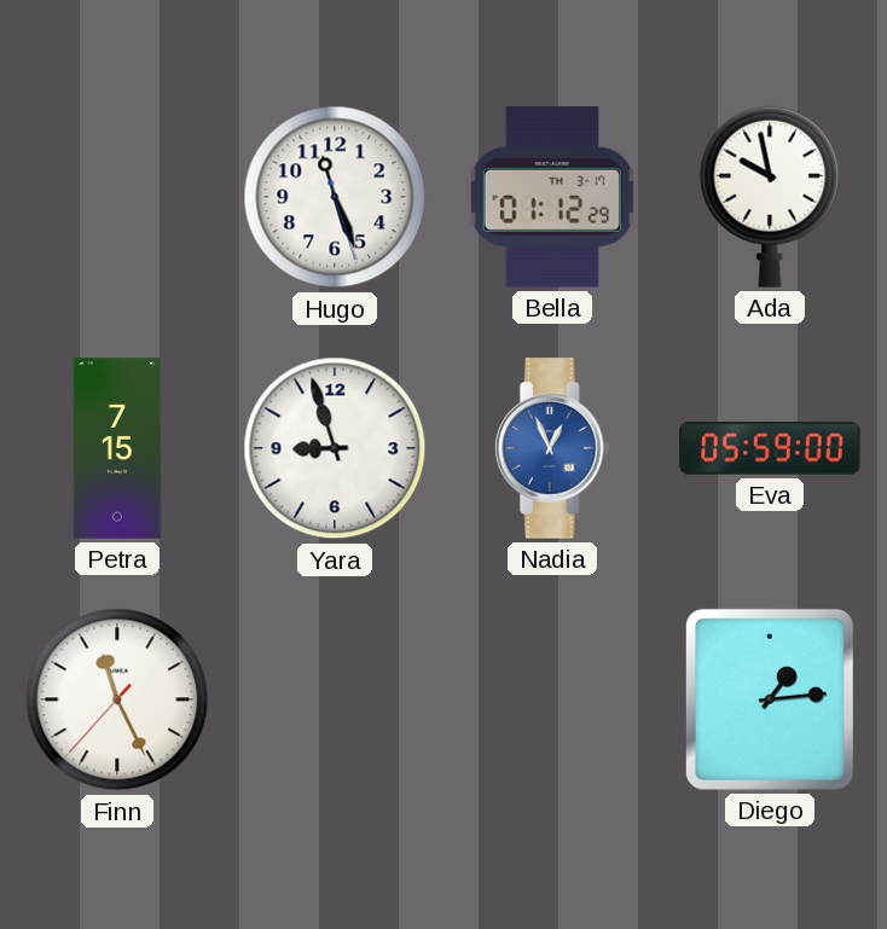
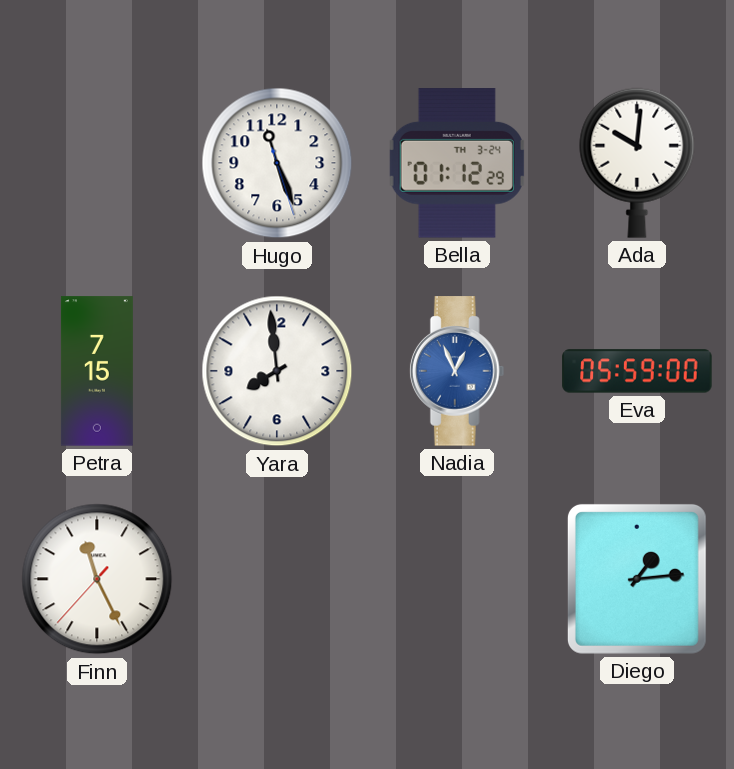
Bella date: TH 3-17 -> TH 3-24 (457, 163)
Ada: 9:58 -> 10:01 (637, 163)
Yara: 8:57 -> 7:59 (277, 371)
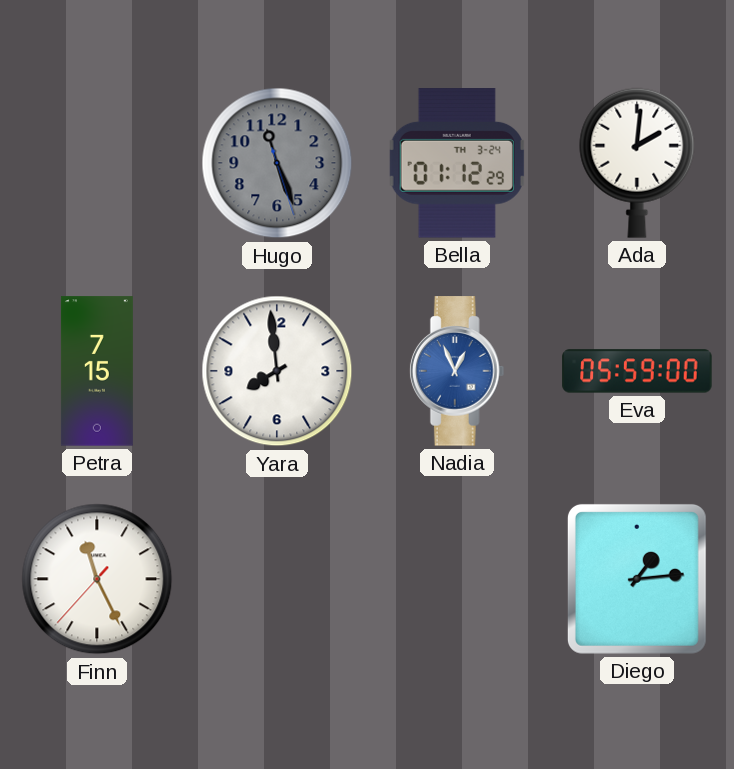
Hugo dial: white -> grey (277, 163)
Ada: 10:01 -> 2:01 (637, 163)
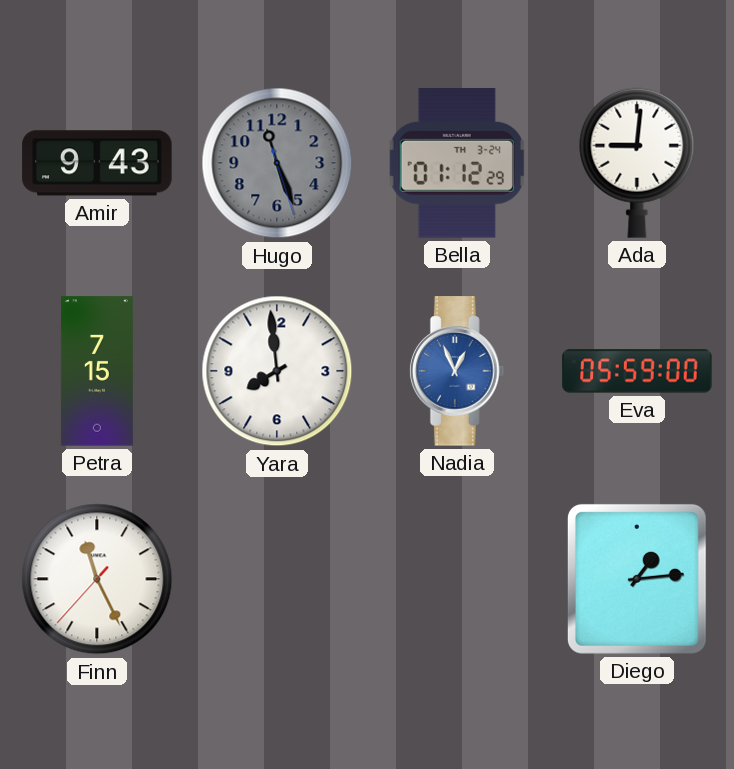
Amir: none -> 9:43 (97, 163)
Ada: 2:01 -> 9:01 (637, 163)
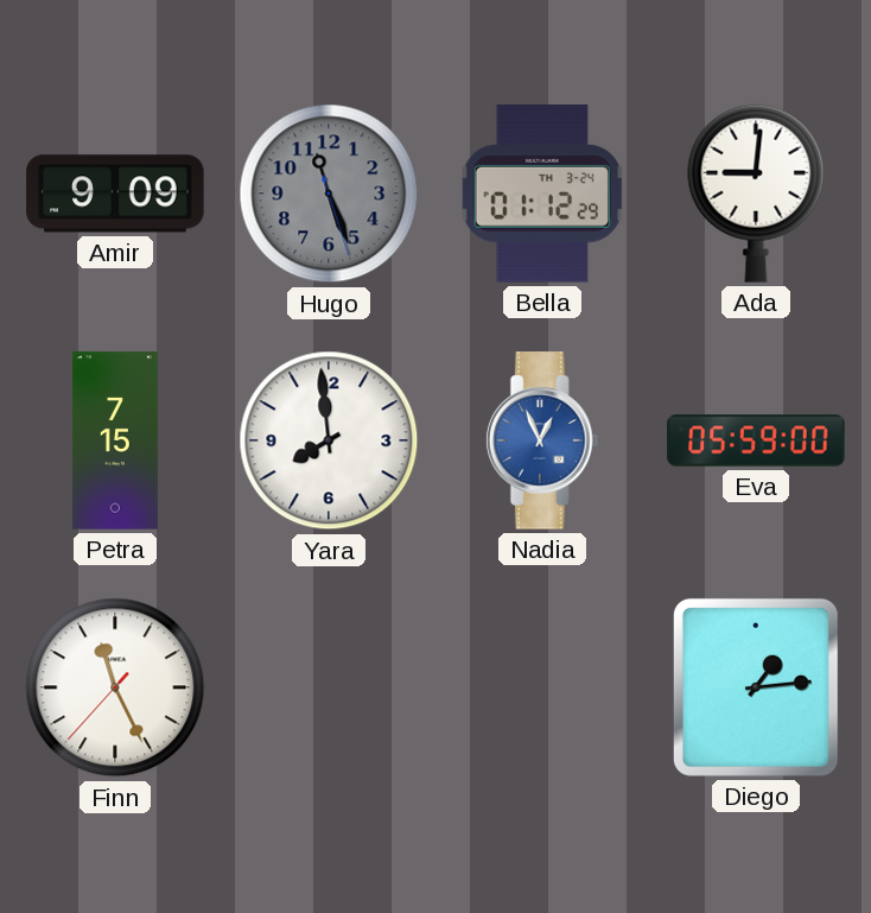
Amir: 9:43 -> 9:09 (115, 194)
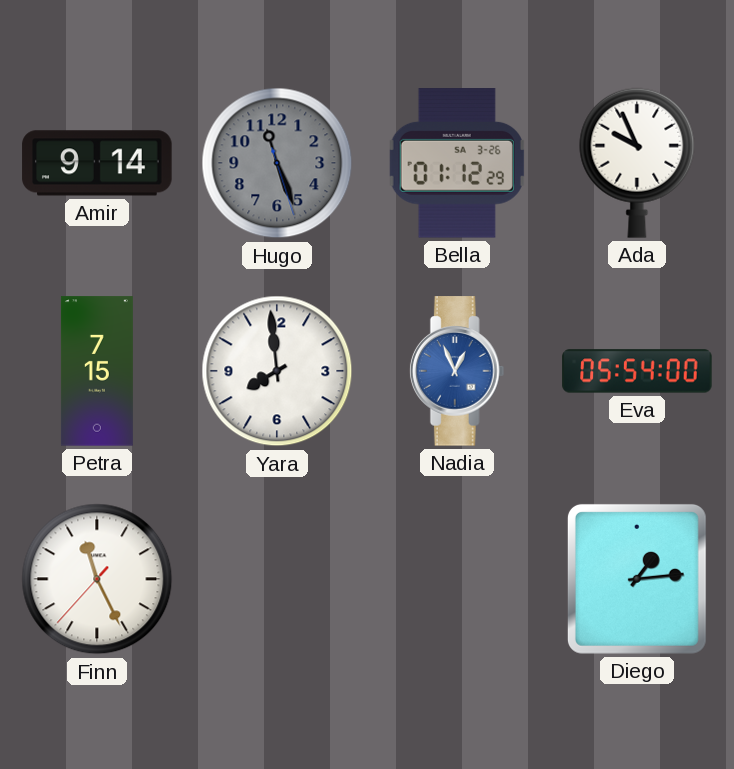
Amir: 9:09 -> 9:14 (97, 163)
Bella date: TH 3-24 -> SA 3-26 (457, 163)
Ada: 9:01 -> 9:56 (637, 163)
Eva: 05:59 -> 05:54 (637, 371)
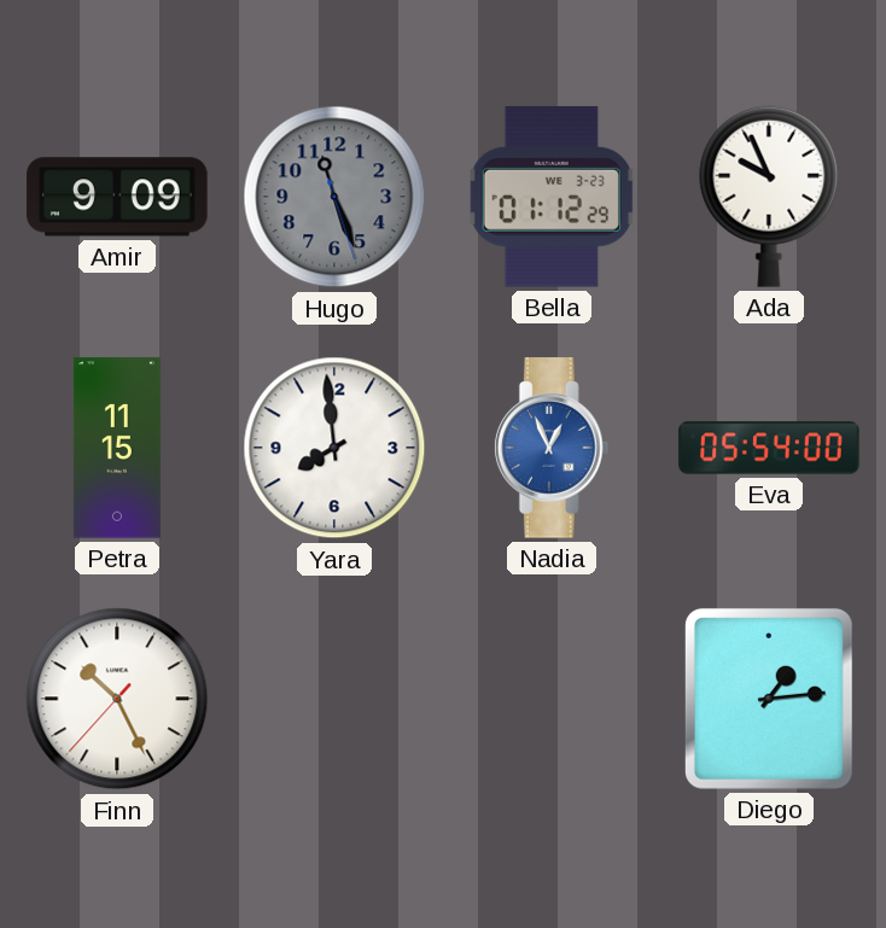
Amir: 9:14 -> 9:09 (117, 197)
Bella date: SA 3-26 -> WE 3-23 (552, 197)
Petra: 7:15 -> 11:15 (117, 448)
Finn: 11:25 -> 10:25 (117, 699)
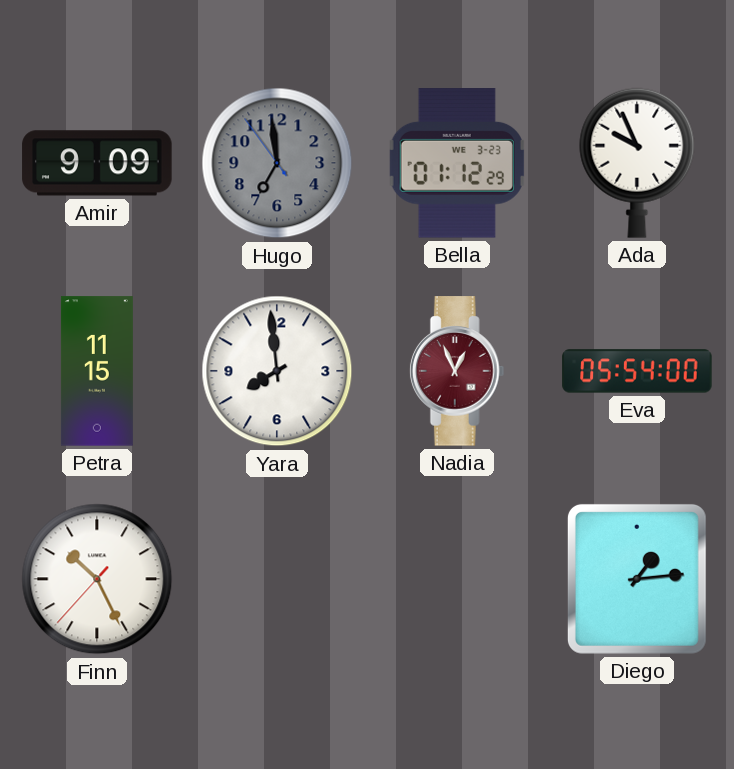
Hugo: 11:26 -> 6:58 (277, 163)
Nadia dial: blue -> burgundy (457, 371)
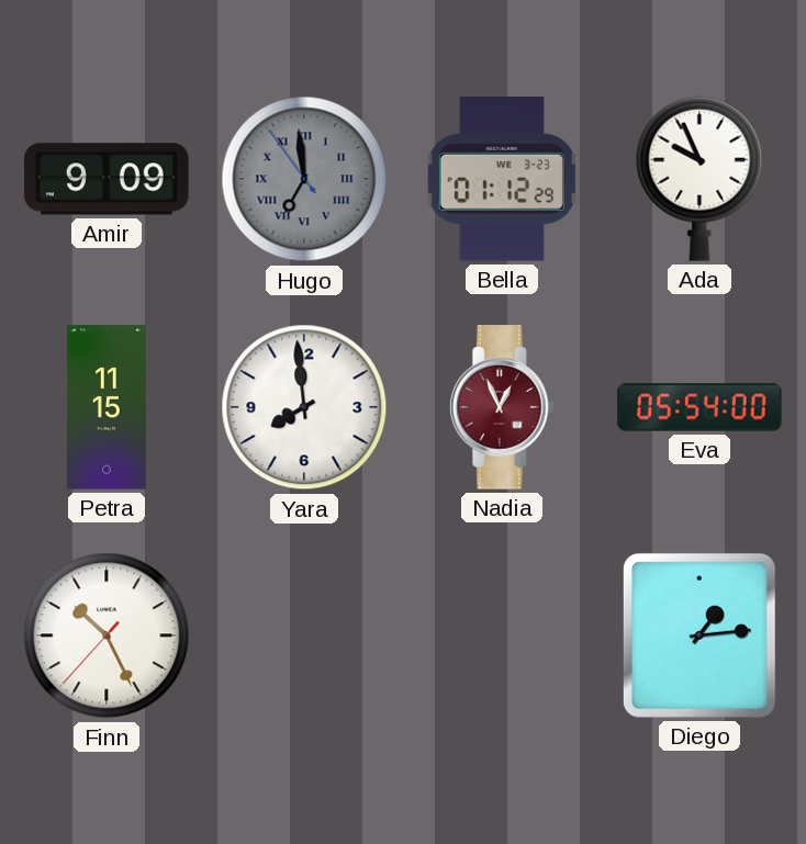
Hugo numerals: Arabic -> Roman (304, 179)
